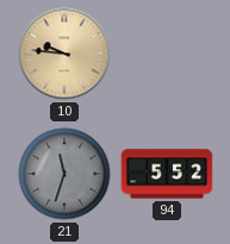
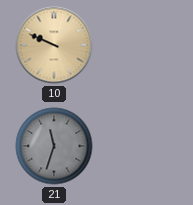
10: 9:46 -> 9:49 (54, 45)
94: 5:52 -> none (167, 174)
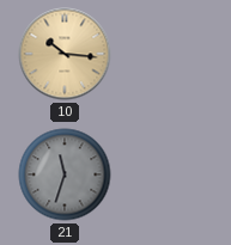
10: 9:49 -> 10:16 (65, 54)
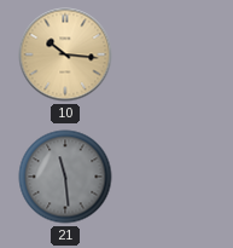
21: 11:33 -> 11:29 (65, 177)
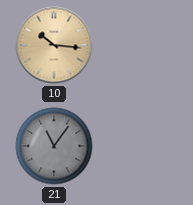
21: 11:29 -> 11:06 (54, 146)
